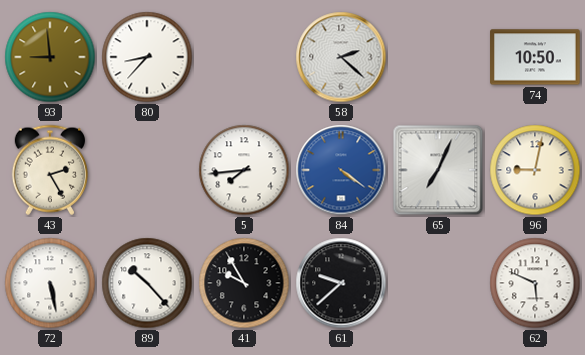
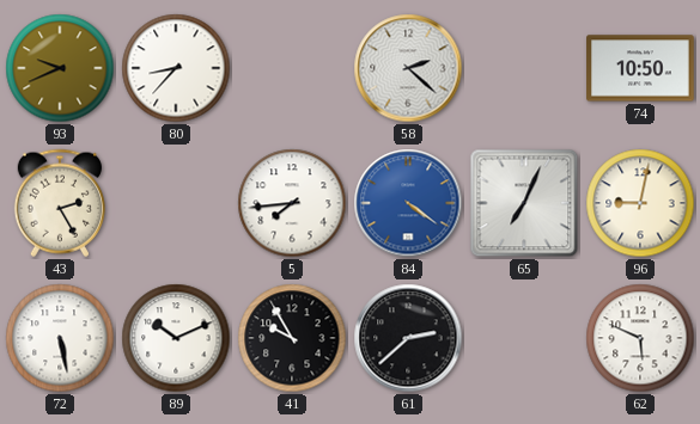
93: 8:59 -> 9:41 (60, 68)
89: 10:23 -> 10:11 (176, 338)
61: 9:38 -> 2:38 (408, 338)
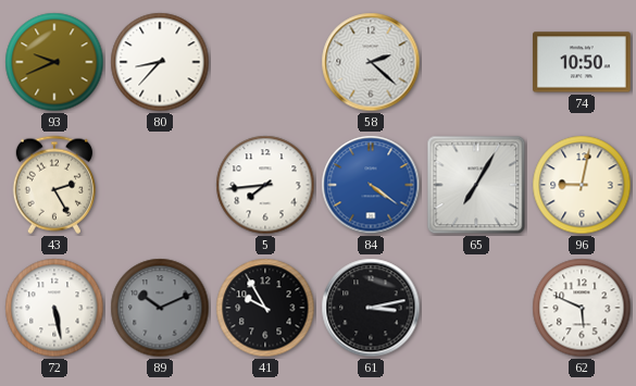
65: 7:04 -> 7:05 (476, 185)
89 dial: white -> grey (160, 308)
61: 2:38 -> 3:13 (371, 308)
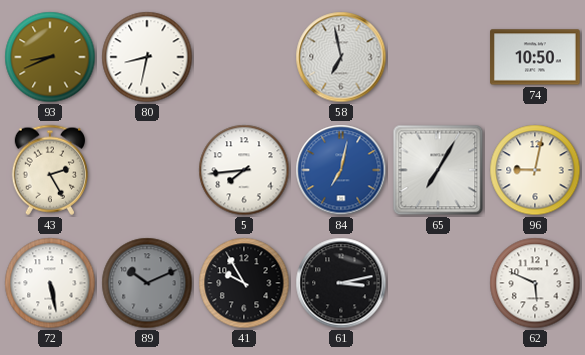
93: 9:41 -> 8:41 (50, 57)
80: 8:37 -> 8:32 (147, 57)
58: 2:22 -> 6:58 (341, 57)
84: 4:21 -> 7:02 (341, 170)
